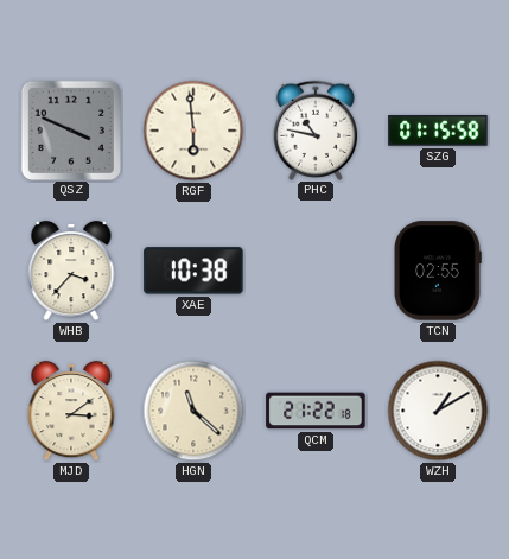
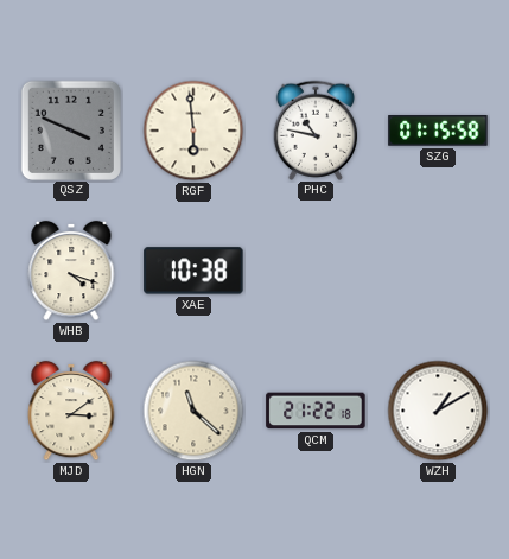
WHB: 3:37 -> 4:18 (71, 271)
TCN: 02:55 -> none (438, 271)
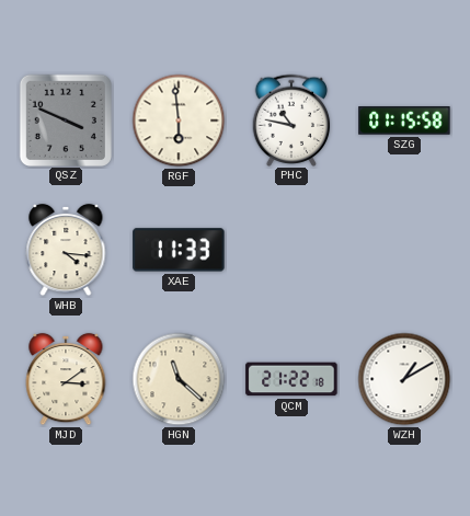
WHB: 4:18 -> 4:16 (66, 250)
XAE: 10:38 -> 11:33 (179, 250)
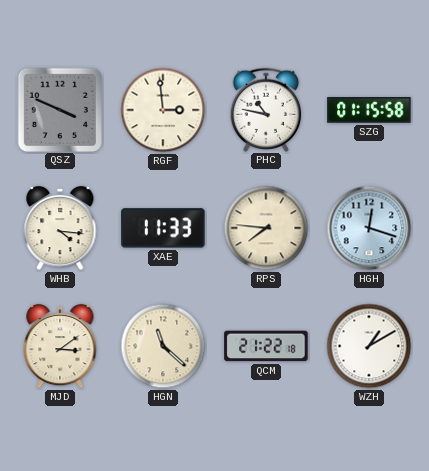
RGF: 5:59 -> 2:59 (163, 110)
RPS: none -> 7:46 (266, 228)
HGH: none -> 12:18 (369, 228)
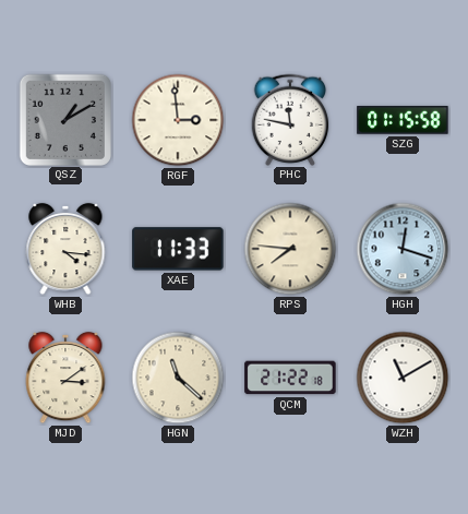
QSZ: 3:49 -> 1:10 (64, 119)
PHC: 10:47 -> 11:47 (290, 119)
WZH: 1:10 -> 11:10 (403, 378)
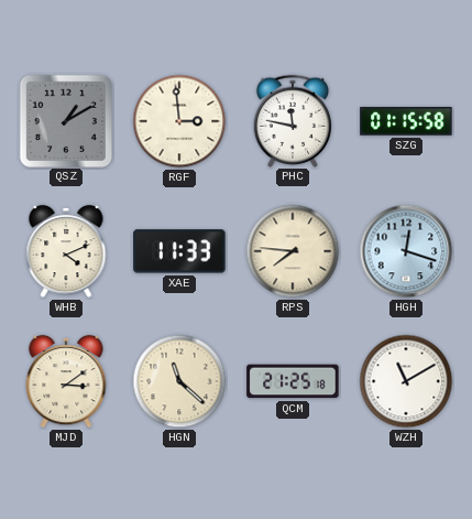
WHB: 4:16 -> 4:11 (66, 251)
QCM: 21:22 -> 21:25 (293, 381)
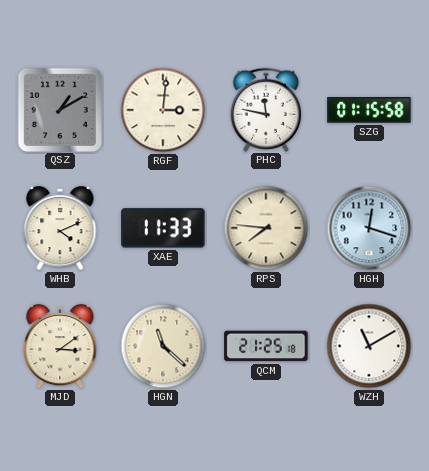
RGF: 2:59 -> 3:01 (163, 110)
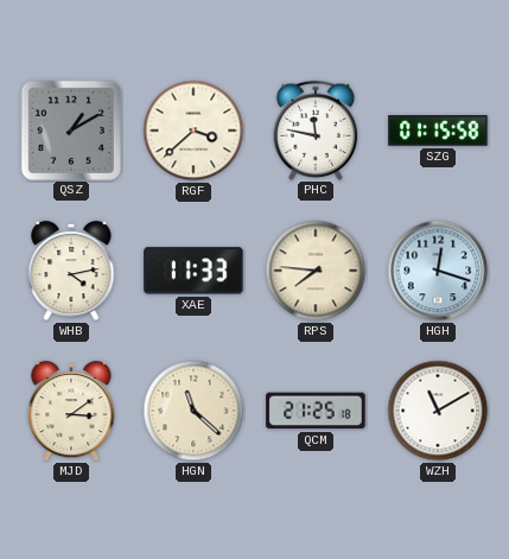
RGF: 3:01 -> 3:38 (193, 131)
WHB: 4:11 -> 4:13 (71, 271)
